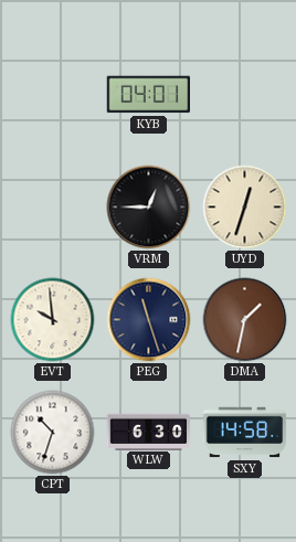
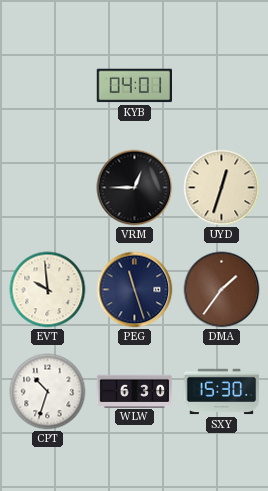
DMA: 1:32 -> 1:36 (222, 290)
SXY: 14:58 -> 15:30 (222, 392)
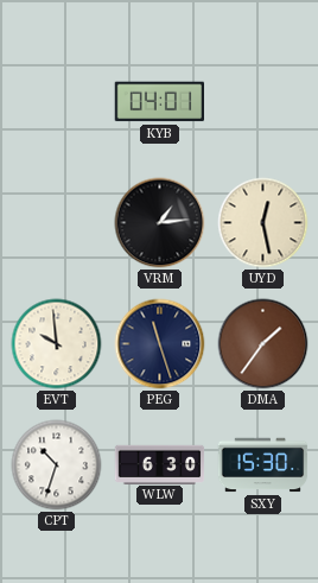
VRM: 12:45 -> 1:14 (160, 223)
UYD: 12:33 -> 12:28 (263, 223)
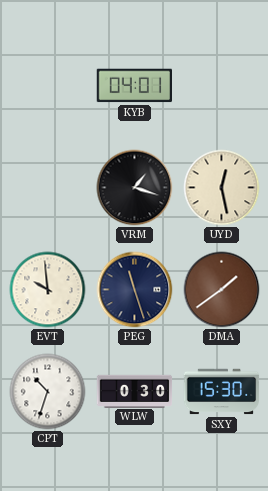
VRM: 1:14 -> 1:18 (135, 188)
DMA: 1:36 -> 1:39 (222, 290)
WLW: 6:30 -> 0:30 (135, 391)
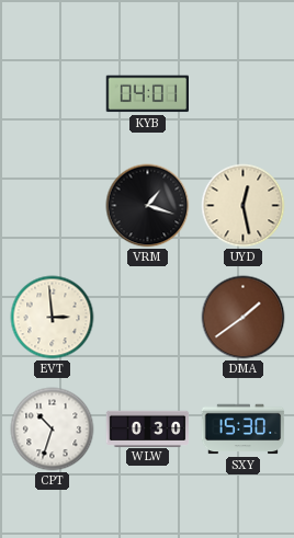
EVT: 9:59 -> 2:59 (53, 318)
PEG: 11:27 -> none (135, 290)
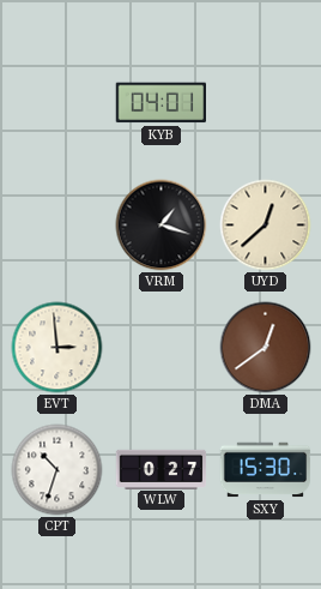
UYD: 12:28 -> 12:38 (266, 226)
DMA: 1:39 -> 12:39 (266, 348)
WLW: 0:30 -> 0:27 (162, 469)
